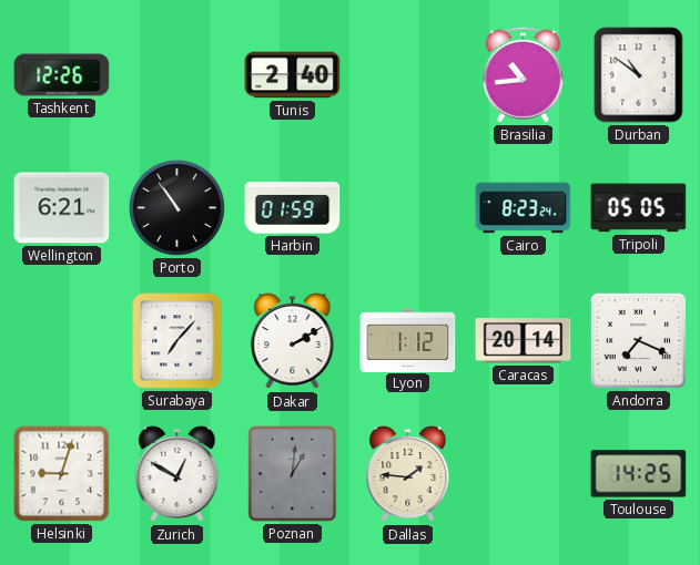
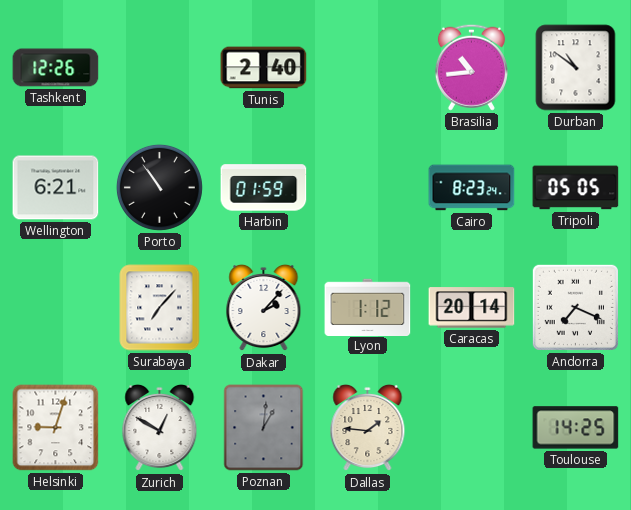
Dakar: 2:10 -> 2:07 (264, 308)
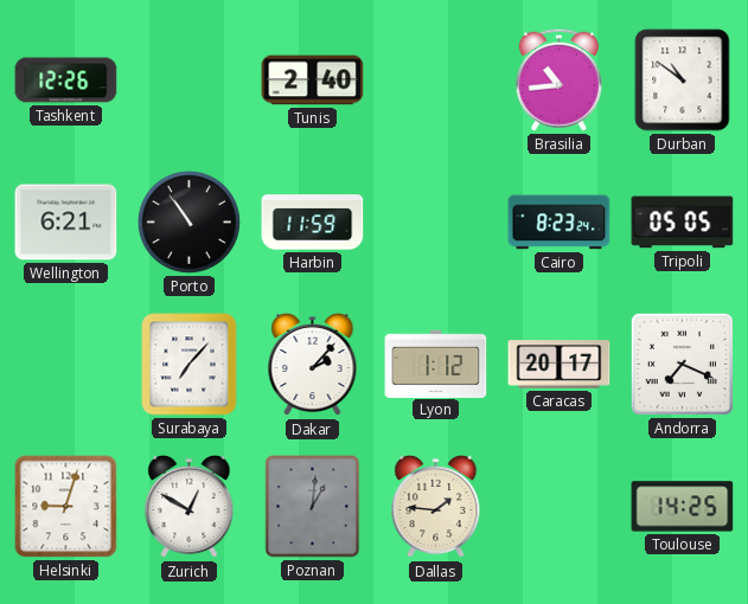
Harbin: 01:59 -> 11:59 (313, 223)
Caracas: 20:14 -> 20:17 (560, 365)
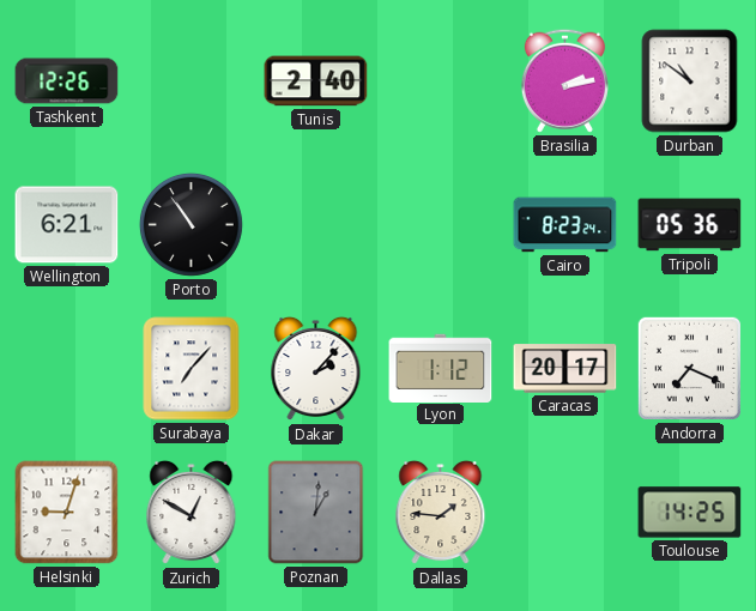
Brasilia: 10:44 -> 2:13 (564, 80)
Harbin: 11:59 -> none (313, 223)
Tripoli: 05:05 -> 05:36 (690, 225)
